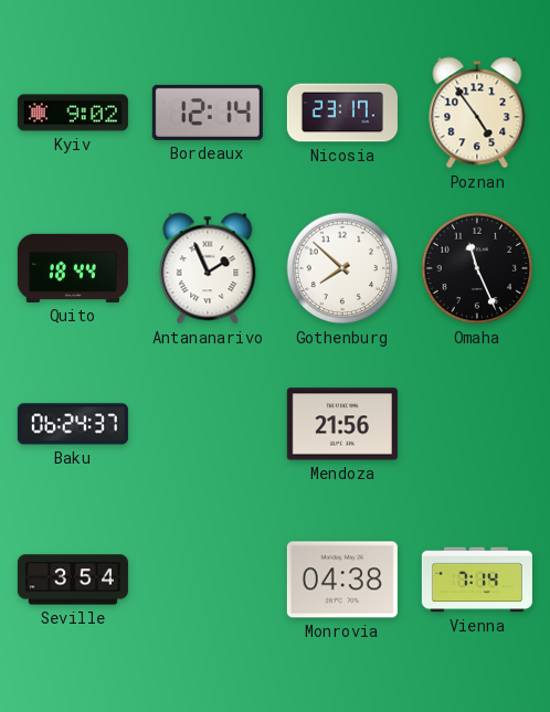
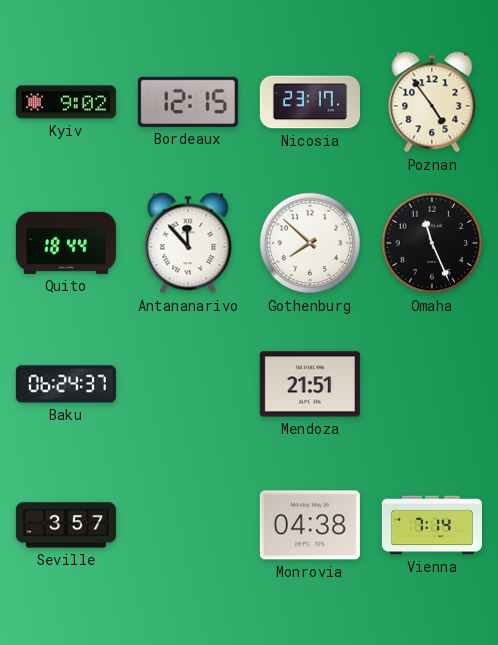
Bordeaux: 12:14 -> 12:15 (188, 102)
Antananarivo: 1:56 -> 11:53 (188, 243)
Mendoza: 21:56 -> 21:51 (310, 384)
Seville: 3:54 -> 3:57 (66, 525)
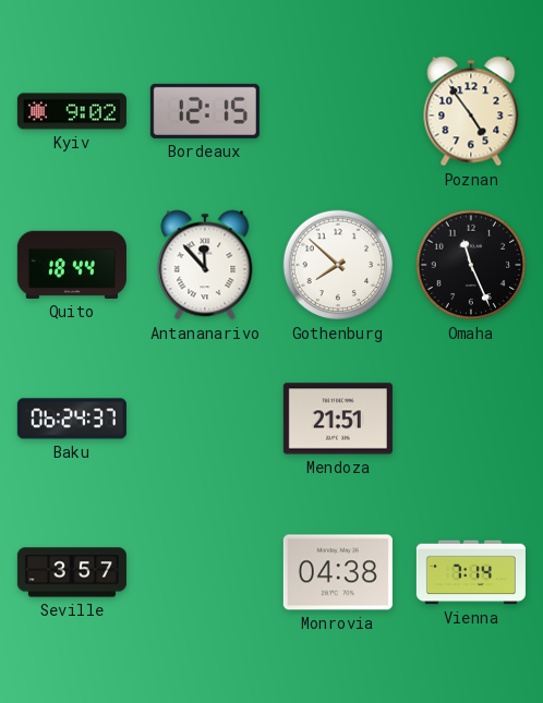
Nicosia: 23:17 -> none (310, 102)
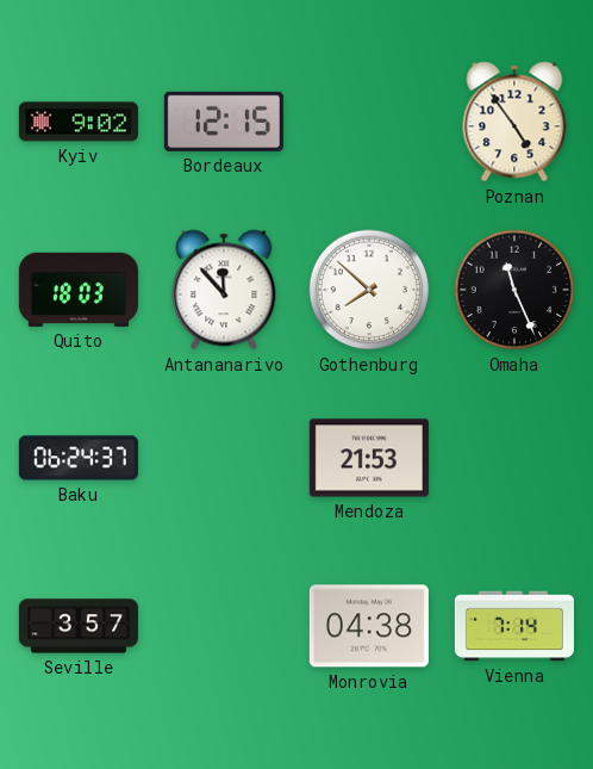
Quito: 18:44 -> 18:03 (79, 290)
Mendoza: 21:51 -> 21:53 (369, 458)
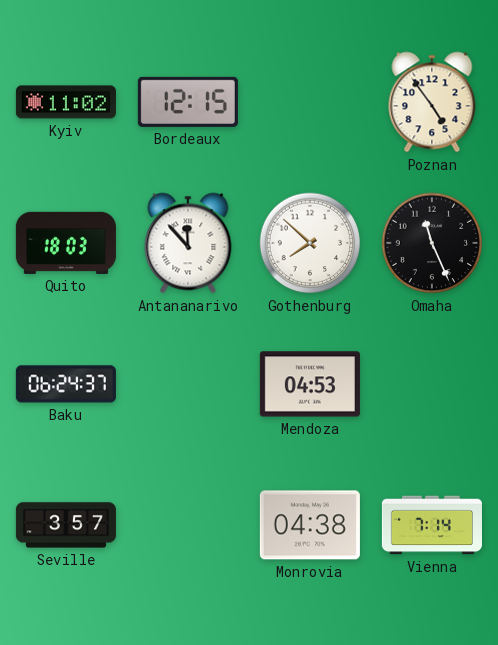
Kyiv: 9:02 -> 11:02 (66, 102)
Mendoza: 21:53 -> 04:53 (310, 384)
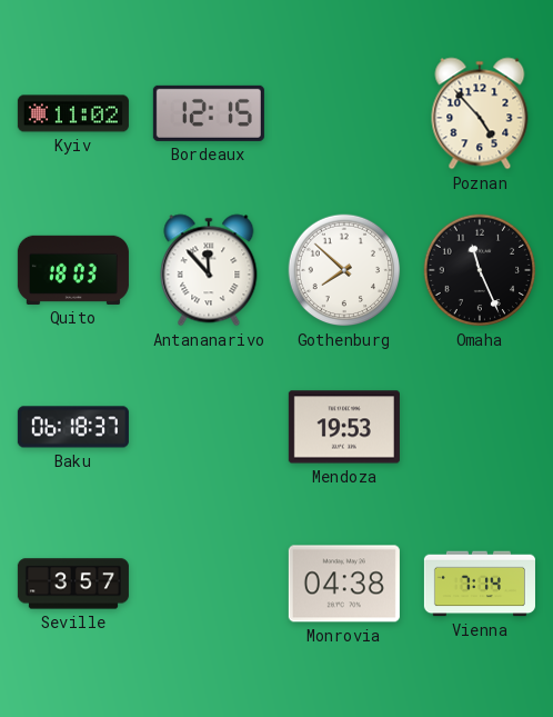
Poznan: 4:54 -> 4:53 (480, 113)
Baku: 06:24 -> 06:18 (73, 427)
Mendoza: 04:53 -> 19:53 (344, 427)
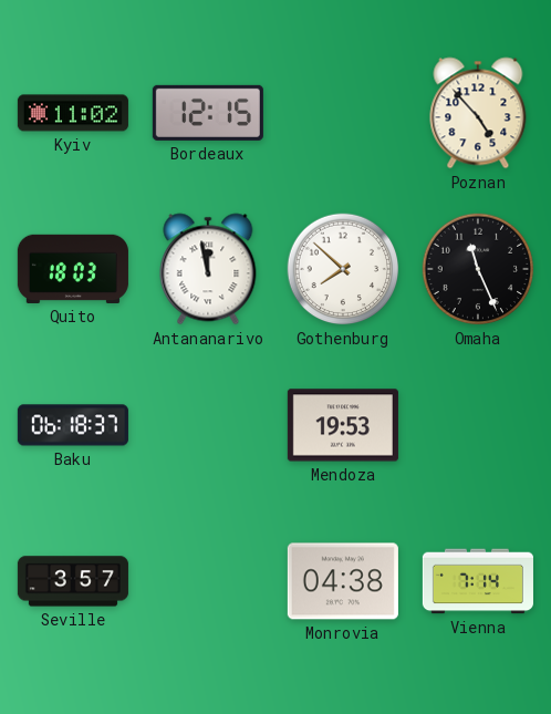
Antananarivo: 11:53 -> 11:58 (208, 269)
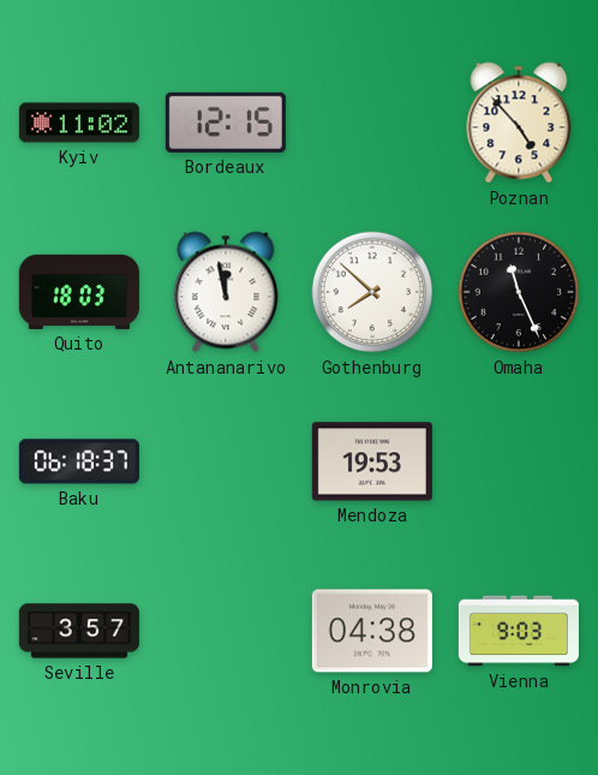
Vienna: 7:14 -> 9:03 (519, 631)
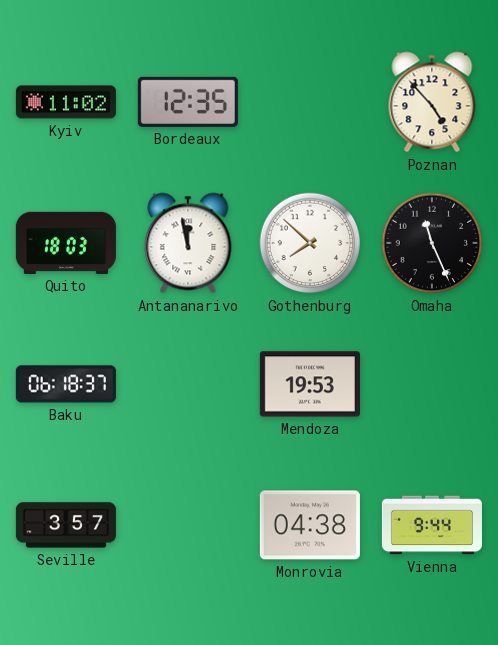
Bordeaux: 12:15 -> 12:35 (188, 102)
Vienna: 9:03 -> 9:44 (432, 525)
